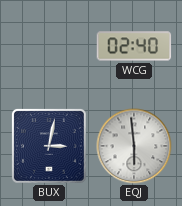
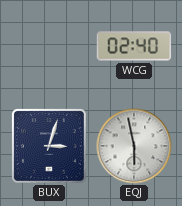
BUX: 3:02 -> 3:03 (49, 146)
EQJ: 5:59 -> 5:58 (134, 146)
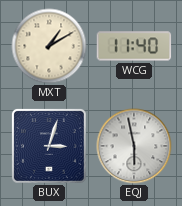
MXT: none -> 1:10 (49, 46)
WCG: 02:40 -> 11:40 (134, 46)
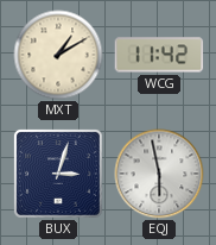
WCG: 11:40 -> 11:42 (159, 55)
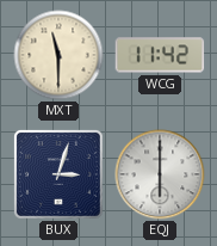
MXT: 1:10 -> 11:30 (58, 55)
EQJ: 5:58 -> 6:00 (160, 174)
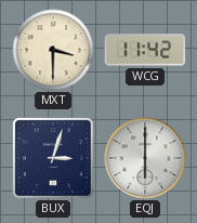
MXT: 11:30 -> 3:30 (53, 50)
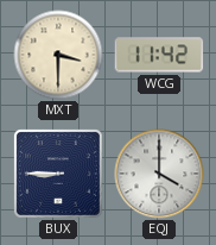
BUX: 3:03 -> 8:45 (58, 174)
EQJ: 6:00 -> 4:00 (159, 174)
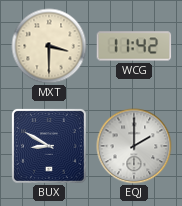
BUX: 8:45 -> 8:50 (49, 146)
EQJ: 4:00 -> 2:00 (134, 146)
